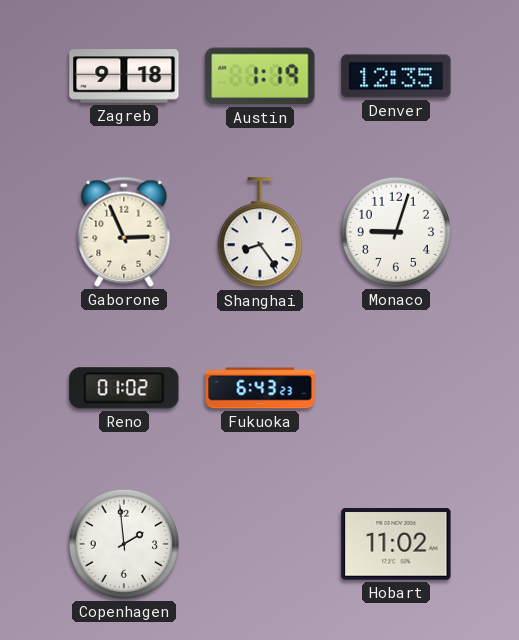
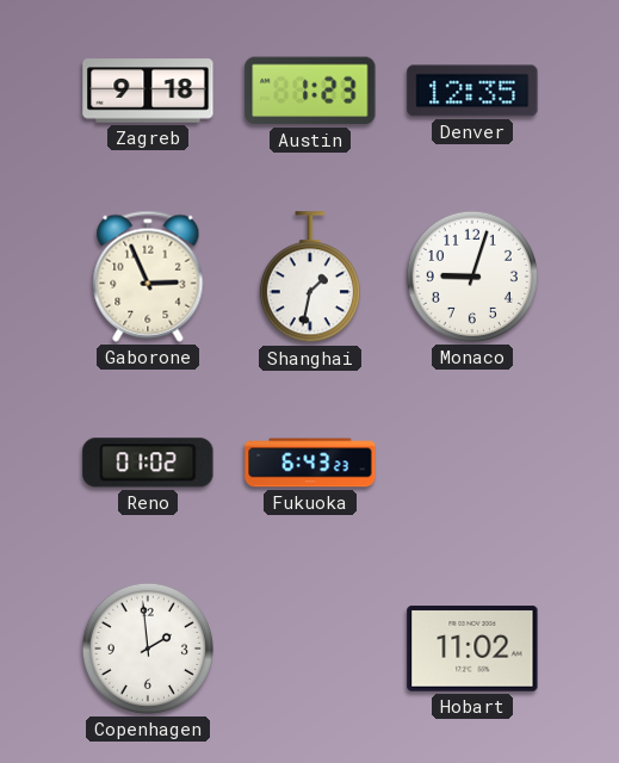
Austin: 1:19 -> 1:23 (310, 91)
Shanghai: 8:24 -> 1:32 (310, 278)
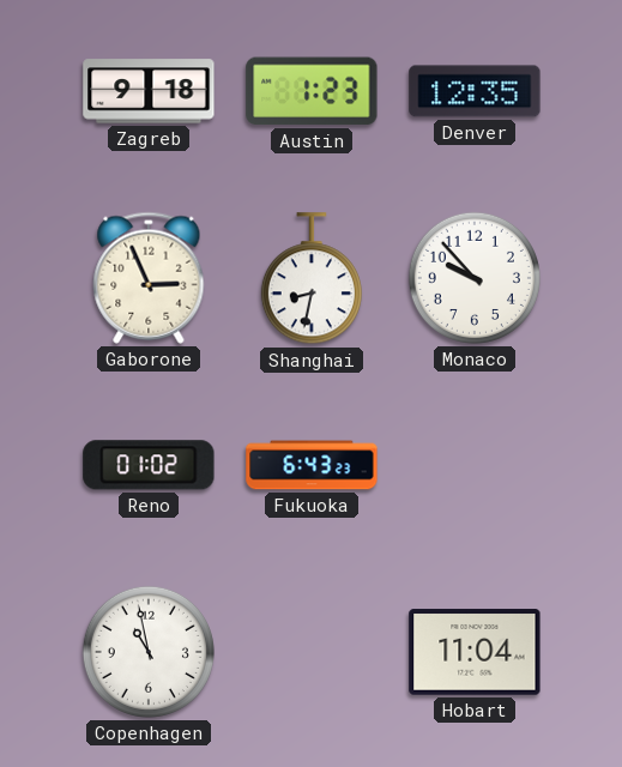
Shanghai: 1:32 -> 8:32 (312, 279)
Monaco: 9:03 -> 9:53 (475, 278)
Copenhagen: 1:59 -> 10:58 (149, 652)
Hobart: 11:02 -> 11:04 (475, 652)
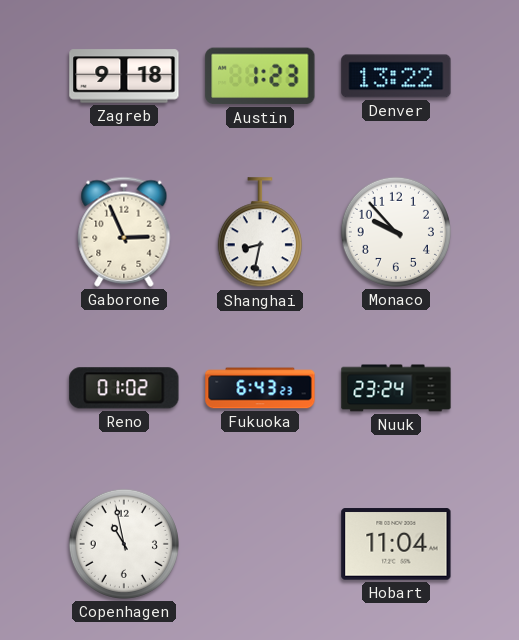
Denver: 12:35 -> 13:22 (396, 76)
Nuuk: none -> 23:24 (396, 388)
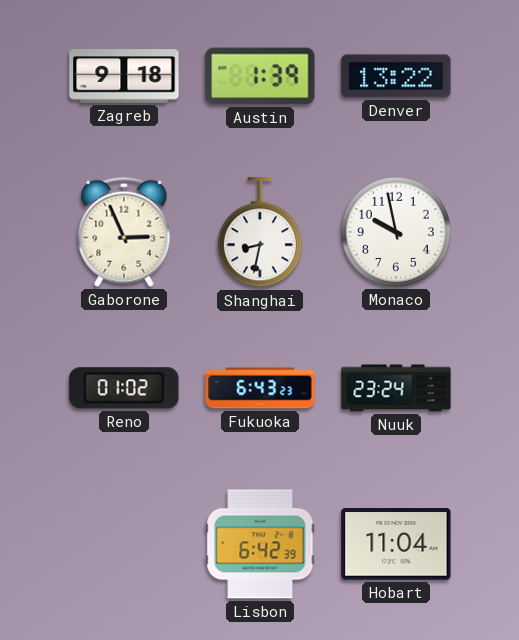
Austin: 1:23 -> 1:39 (260, 76)
Monaco: 9:53 -> 9:58 (396, 232)
Copenhagen: 10:58 -> none (124, 544)
Lisbon: none -> 6:42 (260, 544)
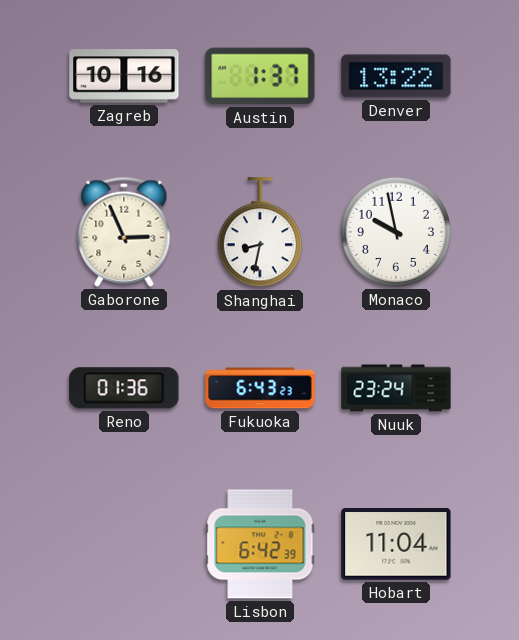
Zagreb: 9:18 -> 10:16 (124, 76)
Austin: 1:39 -> 1:37 (260, 76)
Reno: 01:02 -> 01:36 (124, 388)
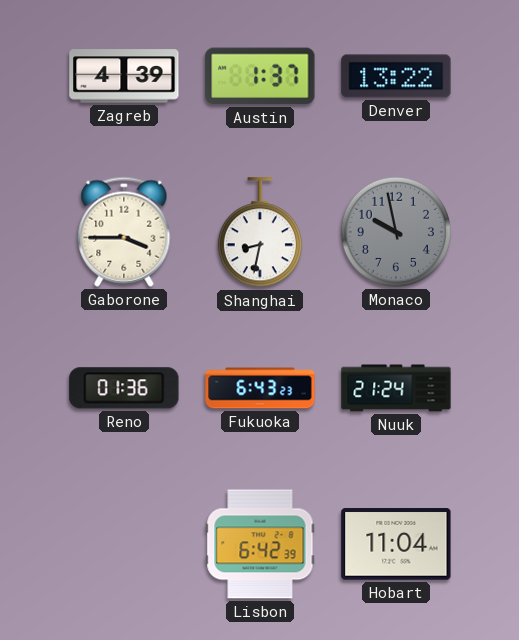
Zagreb: 10:16 -> 4:39 (124, 76)
Gaborone: 2:56 -> 3:45 (124, 232)
Monaco dial: white -> grey (396, 232)
Nuuk: 23:24 -> 21:24 (396, 388)
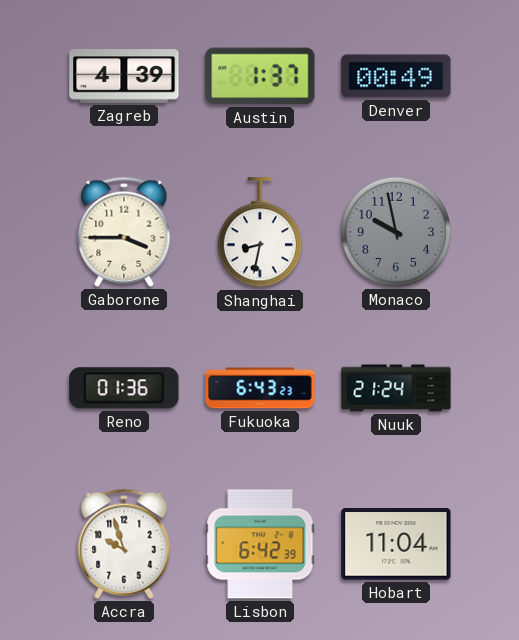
Denver: 13:22 -> 00:49 (396, 76)
Accra: none -> 9:57 (124, 544)
